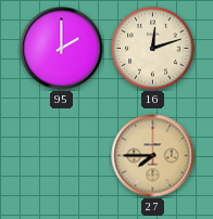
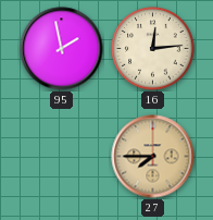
95: 2:00 -> 1:58 (62, 49)
16: 12:12 -> 12:14 (153, 49)
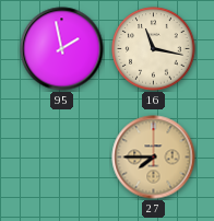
16: 12:14 -> 11:17 (154, 49)
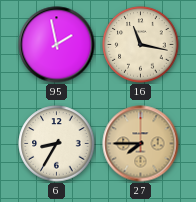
6: none -> 8:35 (57, 144)
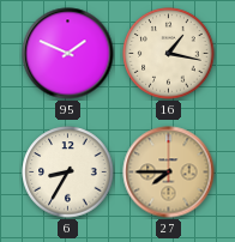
95: 1:58 -> 1:49 (68, 54)
16: 11:17 -> 1:17 (169, 54)
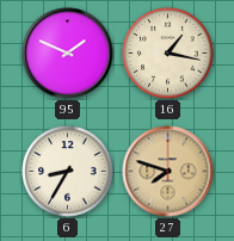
27: 7:45 -> 7:48 (168, 172)
